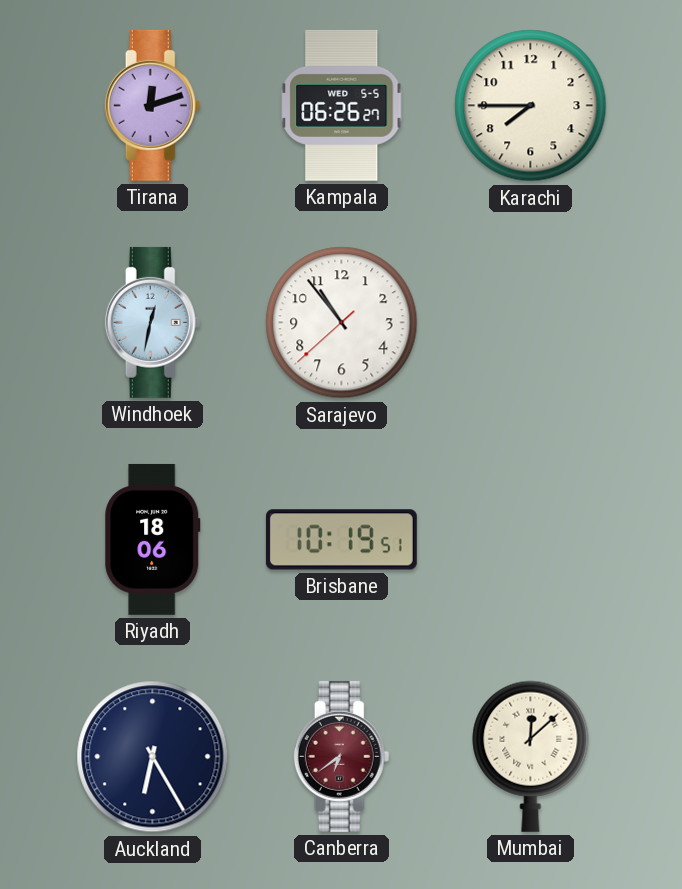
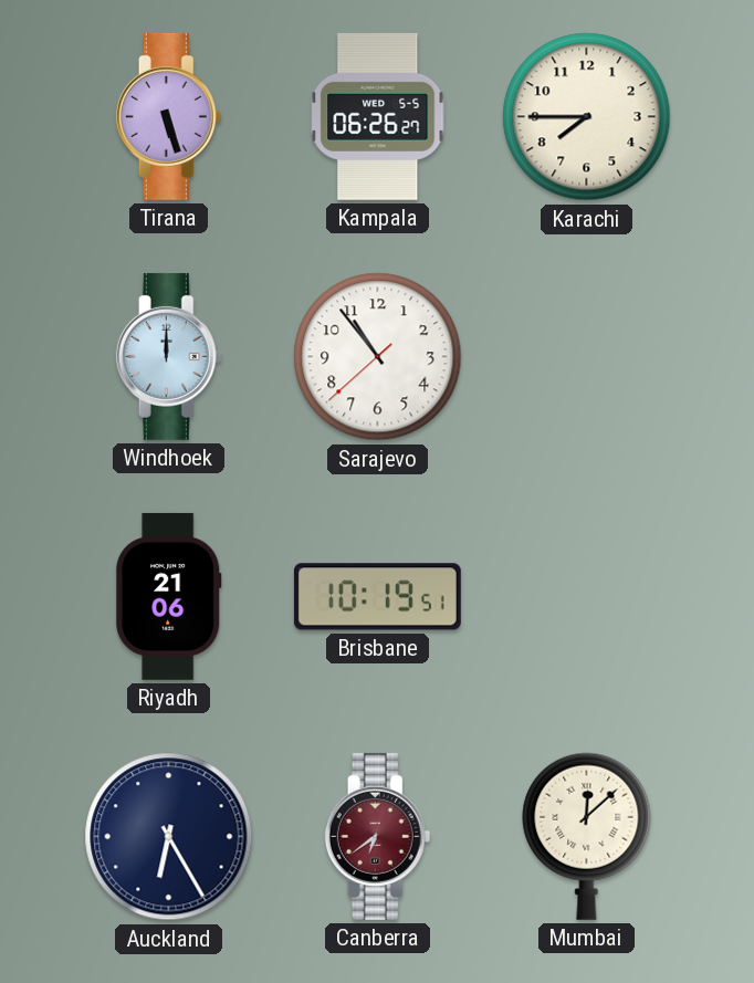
Tirana: 12:12 -> 5:27 (169, 116)
Windhoek: 12:32 -> 12:00 (169, 356)
Riyadh: 18:06 -> 21:06 (169, 596)
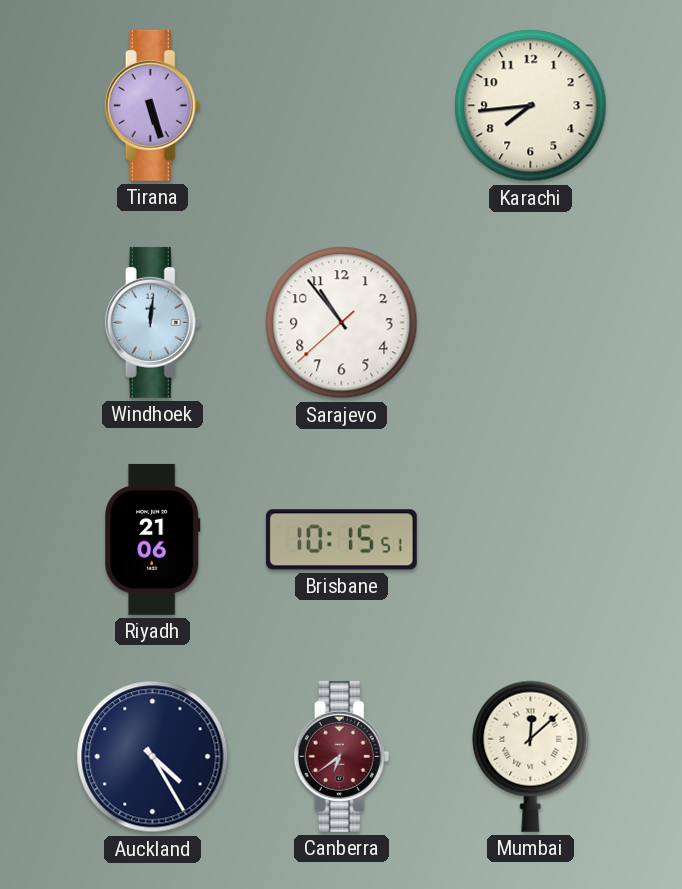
Kampala: 06:26 -> none (378, 116)
Karachi: 7:45 -> 7:44 (531, 106)
Windhoek: 12:00 -> 12:01 (153, 322)
Brisbane: 10:19 -> 10:15 (341, 540)
Auckland: 6:25 -> 4:25 (153, 757)
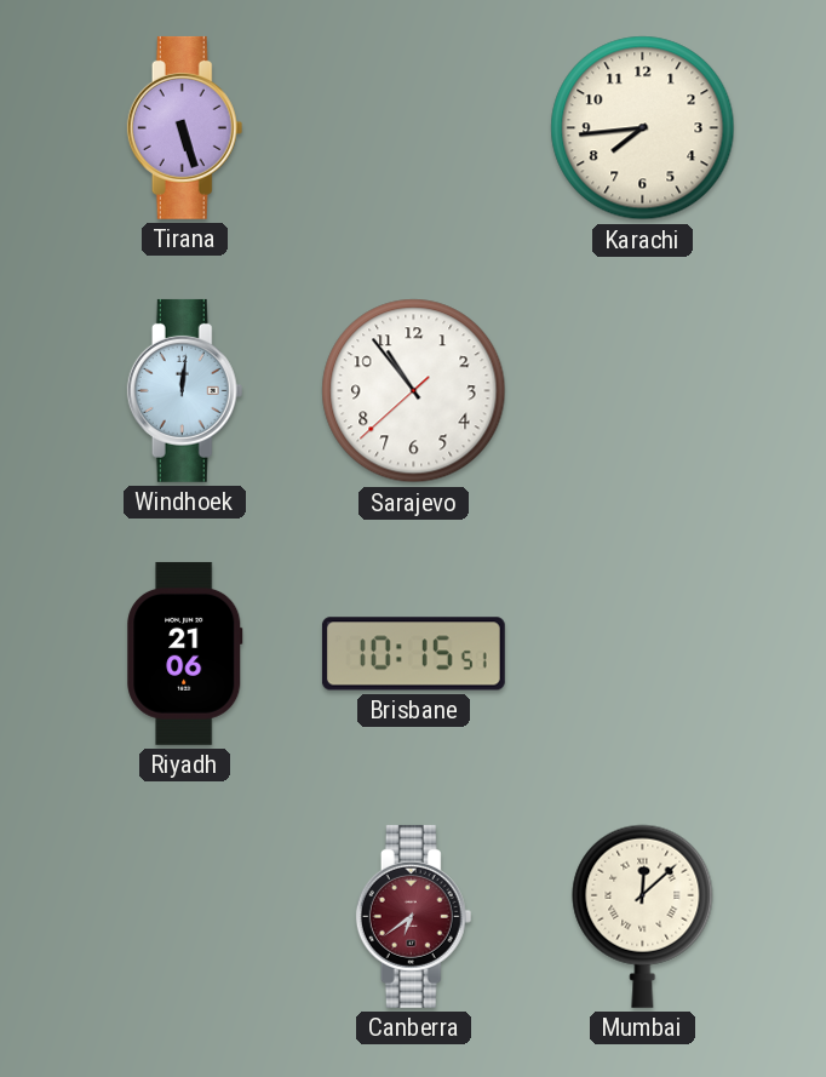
Auckland: 4:25 -> none (153, 757)
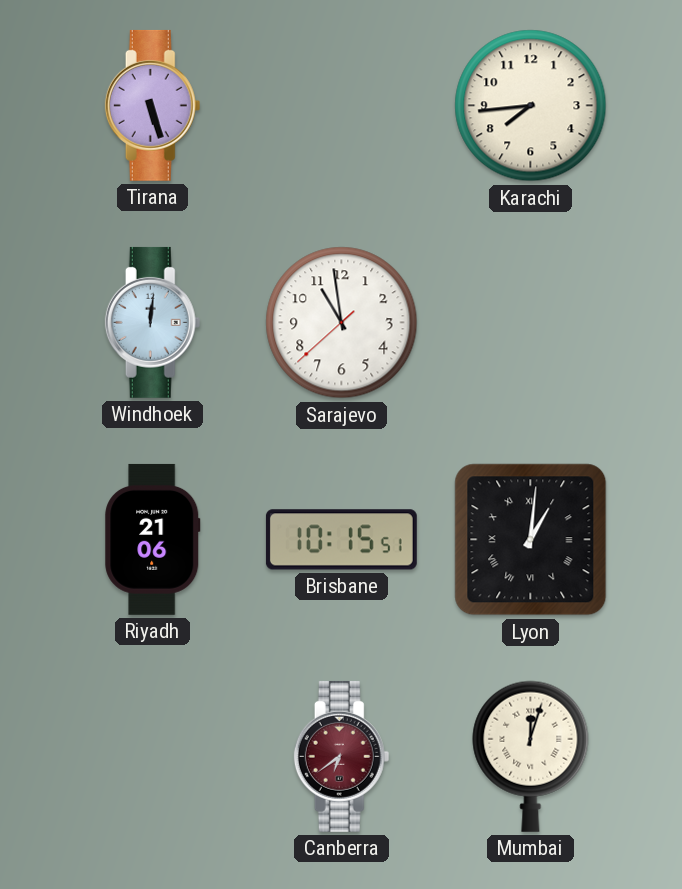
Sarajevo: 10:53 -> 10:58 (342, 323)
Lyon: none -> 1:01 (531, 540)
Mumbai: 12:08 -> 12:03 (531, 756)
